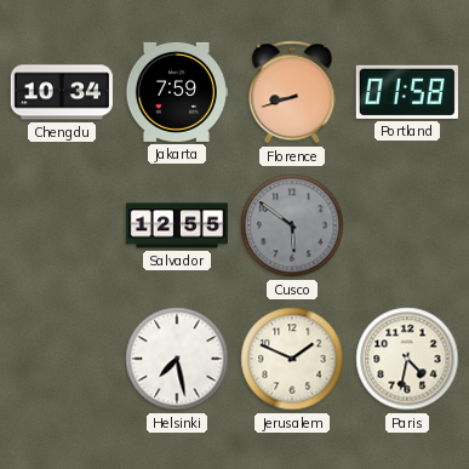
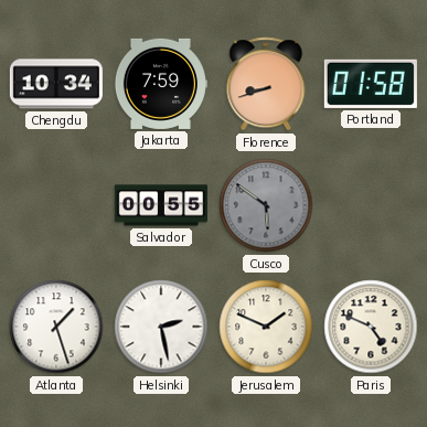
Salvador: 12:55 -> 00:55 (161, 205)
Atlanta: none -> 1:27 (56, 327)
Helsinki: 7:28 -> 2:28 (161, 327)
Paris: 4:32 -> 4:49 (371, 327)
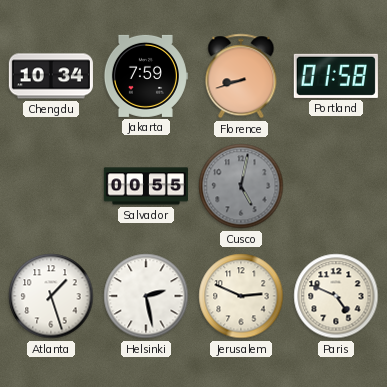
Cusco: 5:51 -> 5:02 (241, 186)
Jerusalem: 1:49 -> 2:49 (241, 296)
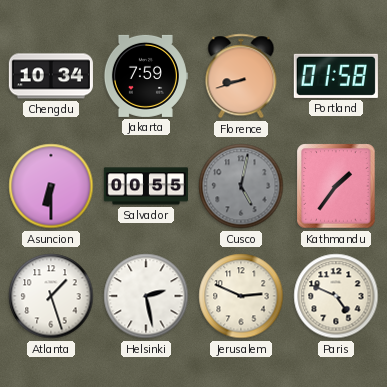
Asuncion: none -> 6:30 (51, 186)
Kathmandu: none -> 1:36 (336, 186)
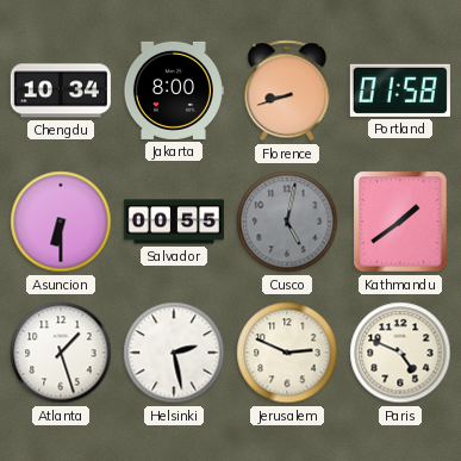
Jakarta: 7:59 -> 8:00 (173, 91)
Kathmandu: 1:36 -> 1:39 (400, 222)
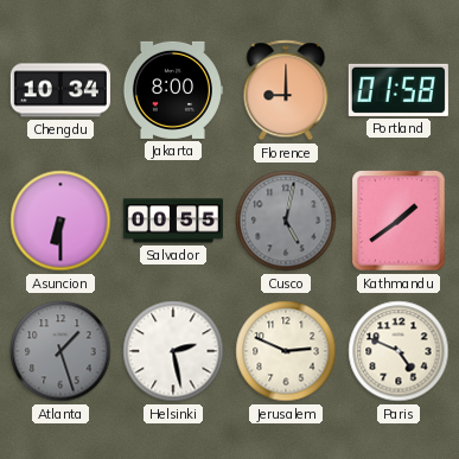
Florence: 8:42 -> 9:00 (286, 90)
Atlanta dial: white -> grey (60, 351)
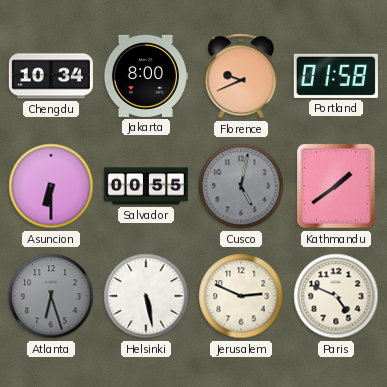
Florence: 9:00 -> 9:41 (241, 76)
Atlanta: 1:27 -> 6:27 (51, 296)
Helsinki: 2:28 -> 5:28 (146, 296)
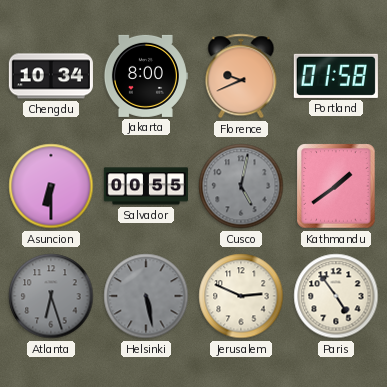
Helsinki dial: white -> grey (146, 296)
Paris: 4:49 -> 4:54 (336, 296)
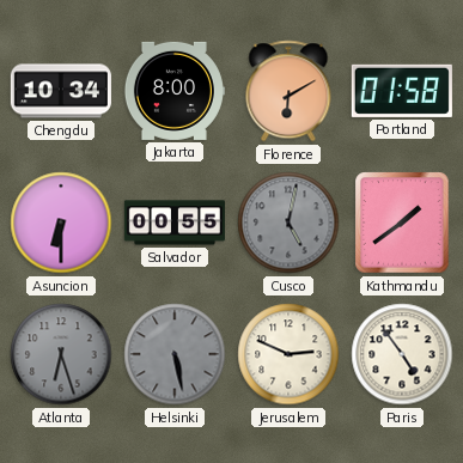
Florence: 9:41 -> 6:10 (288, 91)
